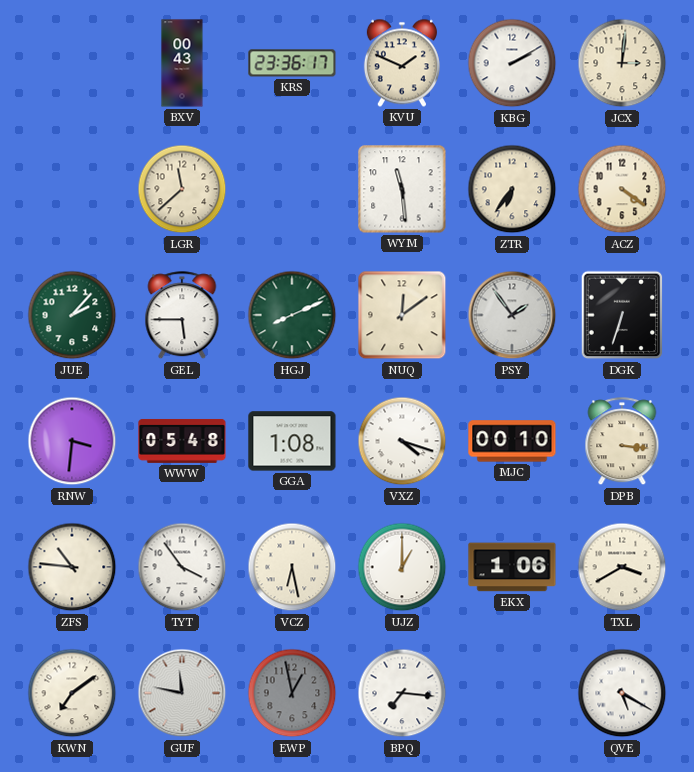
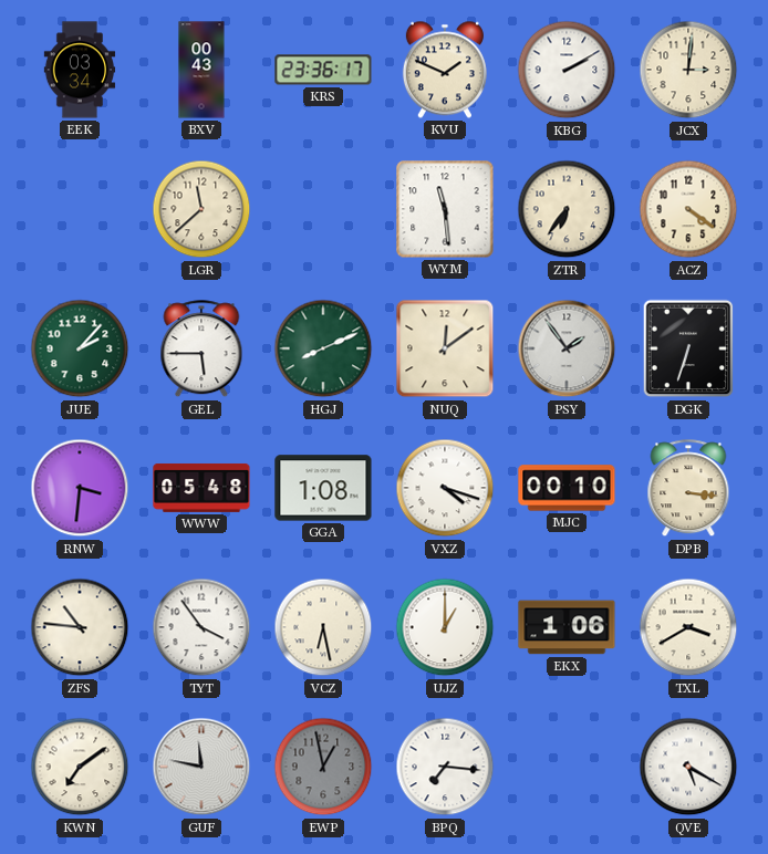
EEK: none -> 03:34 (80, 70)
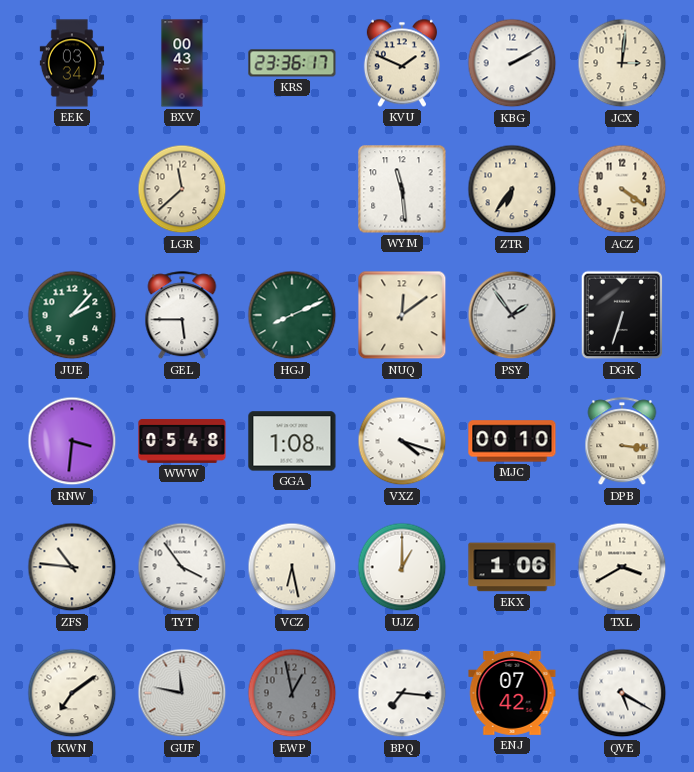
ENJ: none -> 07:42 (512, 693)
